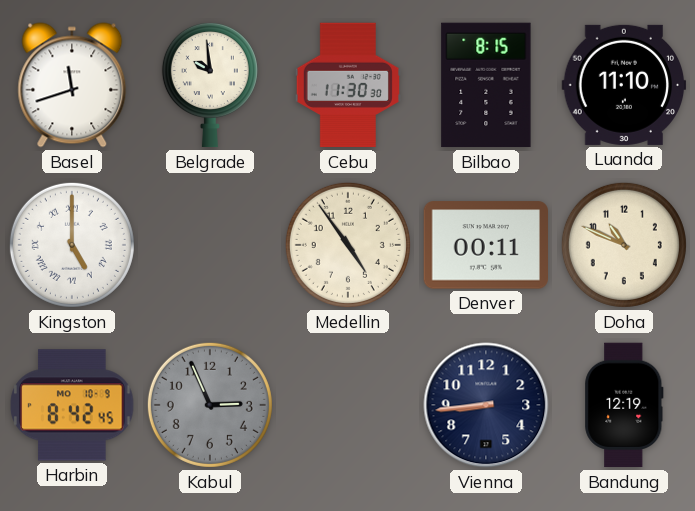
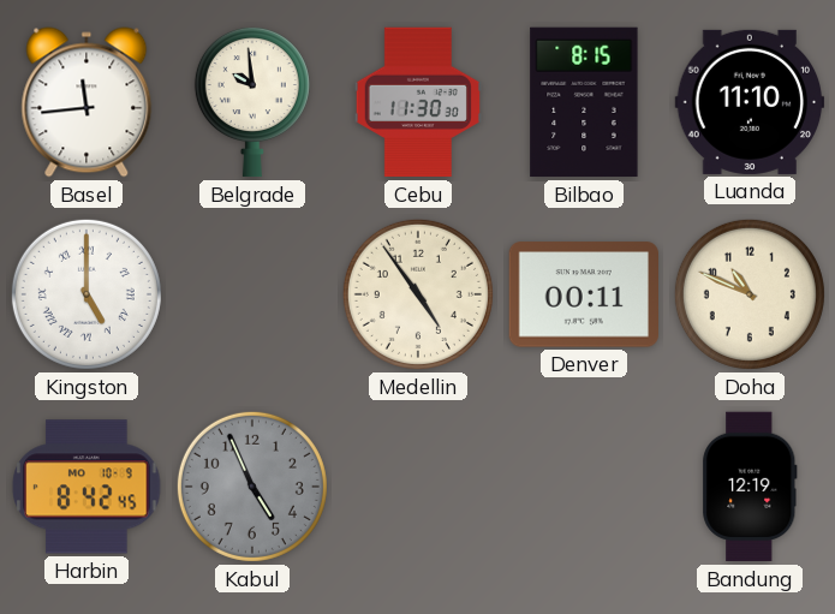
Basel: 11:42 -> 11:44 (87, 102)
Kabul: 2:56 -> 4:56 (252, 487)
Vienna: 8:44 -> none (486, 405)
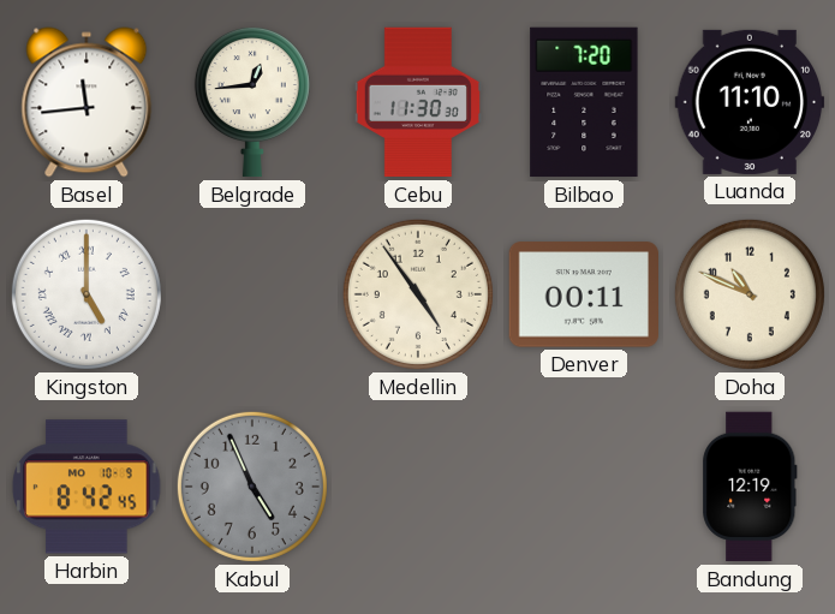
Belgrade: 9:59 -> 12:44 (252, 102)
Bilbao: 8:15 -> 7:20 (584, 102)
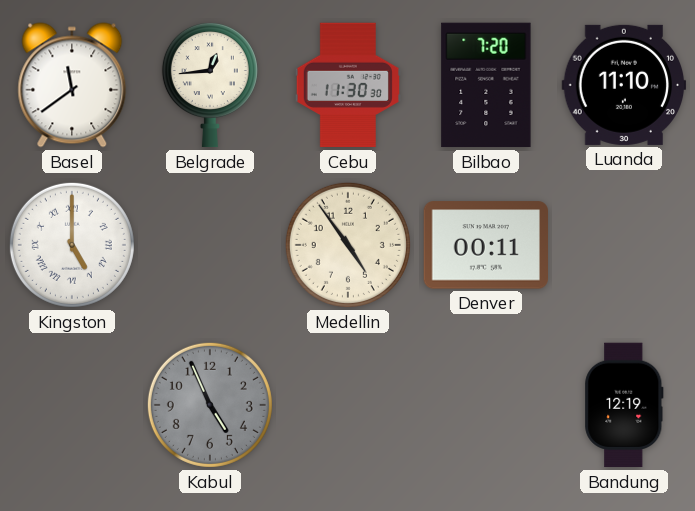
Basel: 11:44 -> 11:39 (72, 85)
Doha: 10:49 -> none (750, 294)
Harbin: 8:42 -> none (87, 487)
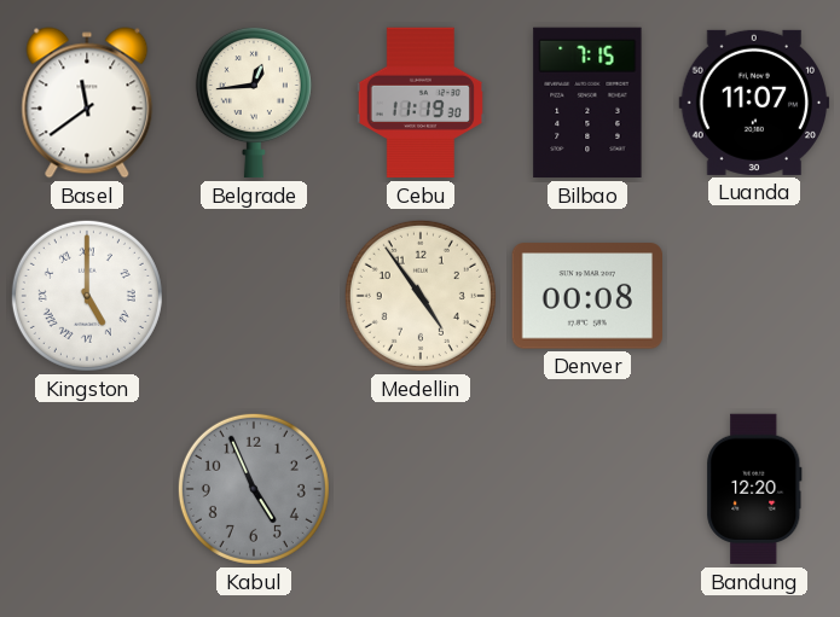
Cebu: 11:30 -> 11:19 (421, 103)
Bilbao: 7:20 -> 7:15 (587, 103)
Luanda: 11:10 -> 11:07 (754, 103)
Denver: 00:11 -> 00:08 (586, 296)
Bandung: 12:19 -> 12:20 (754, 489)
